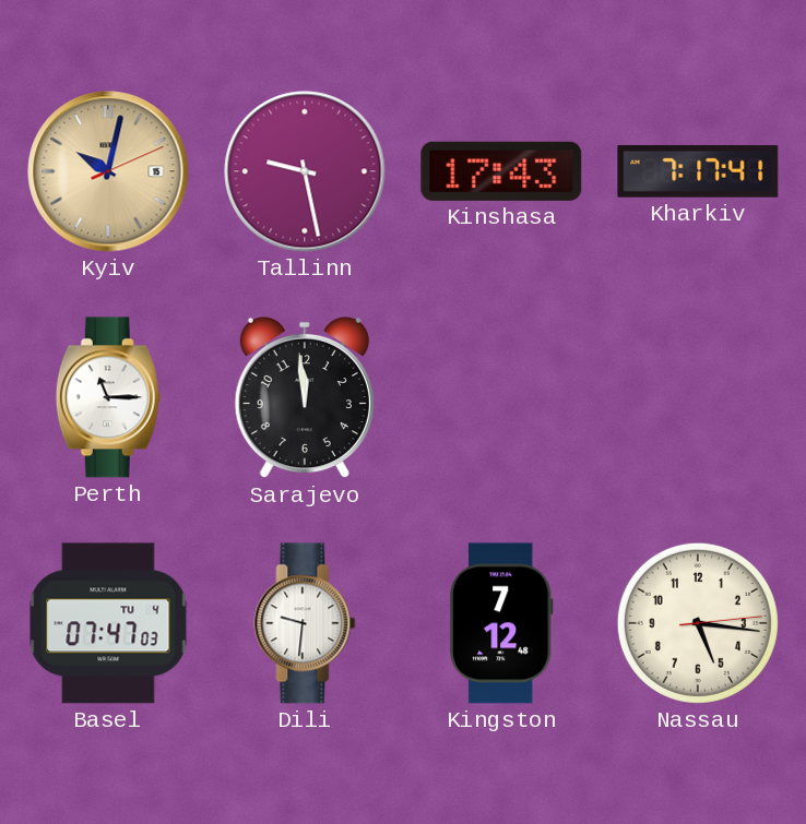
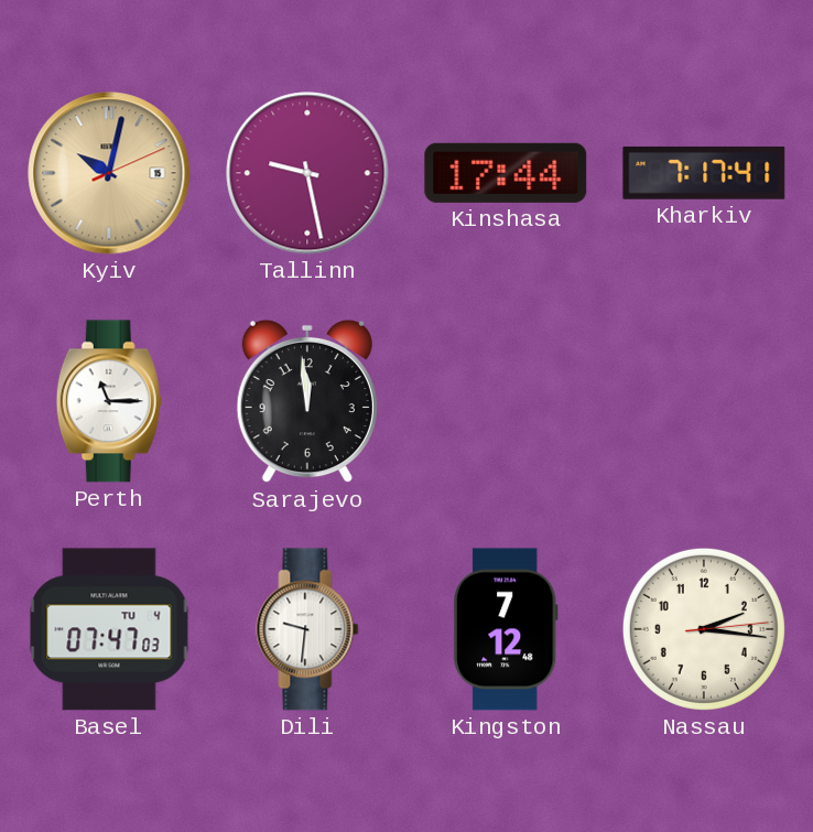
Kinshasa: 17:43 -> 17:44 (506, 173)
Nassau: 5:16 -> 2:16 (704, 629)
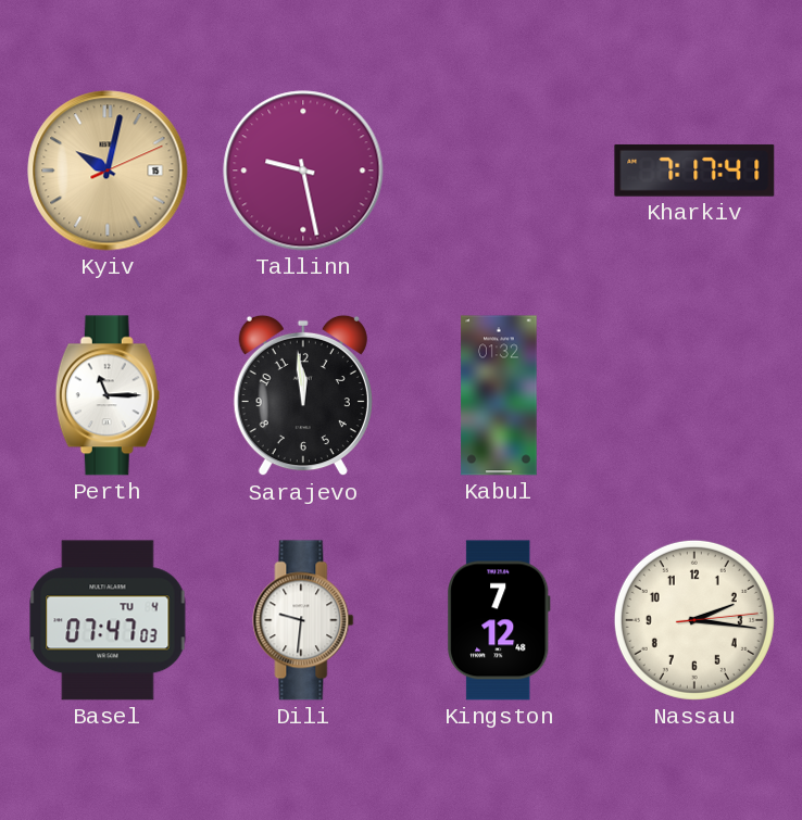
Kinshasa: 17:44 -> none (506, 173)
Kabul: none -> 01:32 (499, 395)
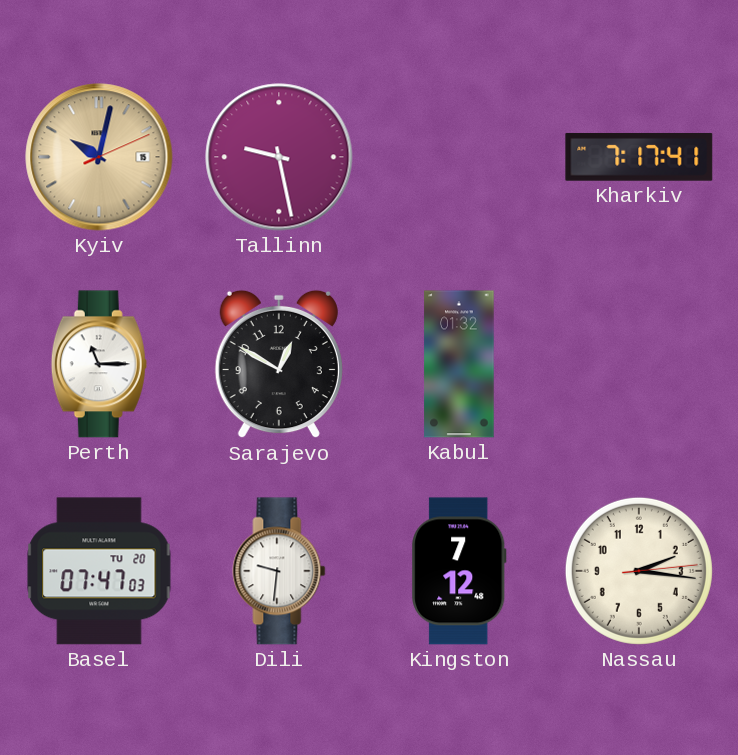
Sarajevo: 11:59 -> 12:50 (279, 364)
Basel date: TU 4 -> TU 20 (99, 571)
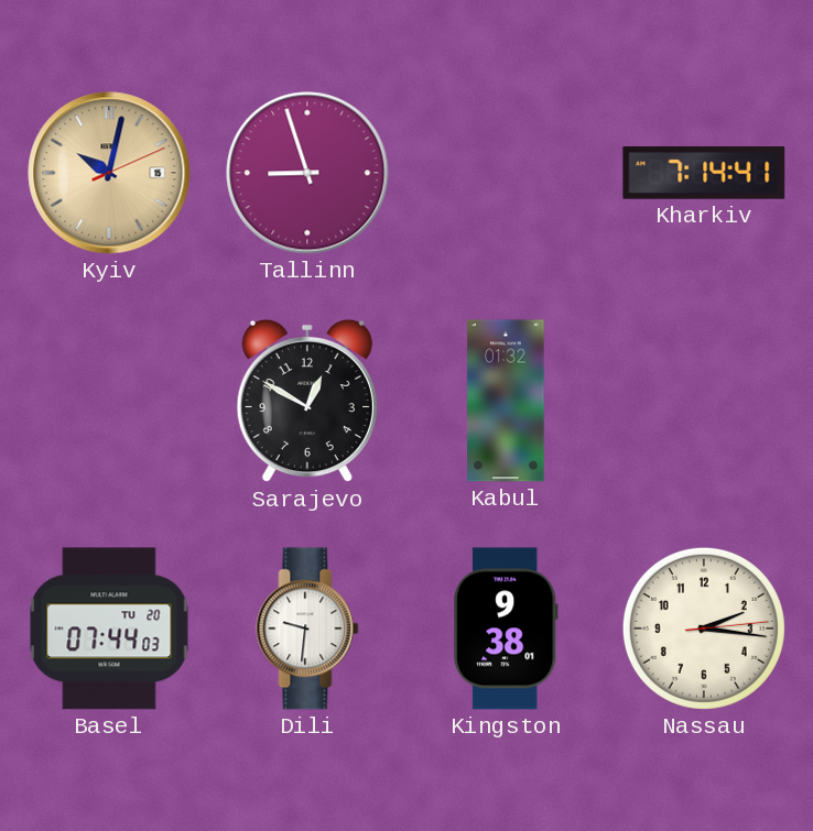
Tallinn: 9:28 -> 8:57 (307, 173)
Kharkiv: 7:17 -> 7:14 (704, 173)
Perth: 11:15 -> none (99, 364)
Basel: 07:47 -> 07:44 (109, 628)
Kingston: 7:12 -> 9:38 (506, 628)
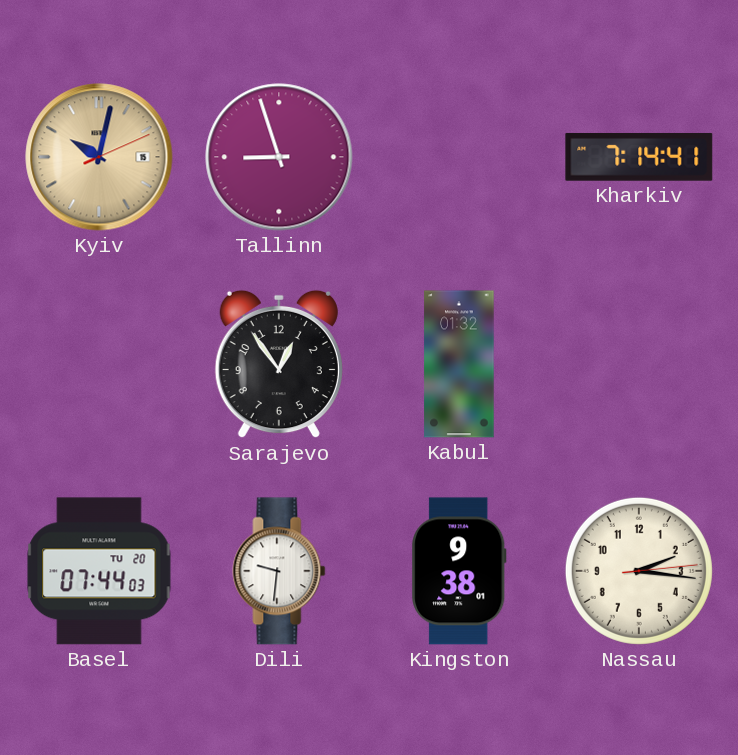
Sarajevo: 12:50 -> 12:54 (279, 364)
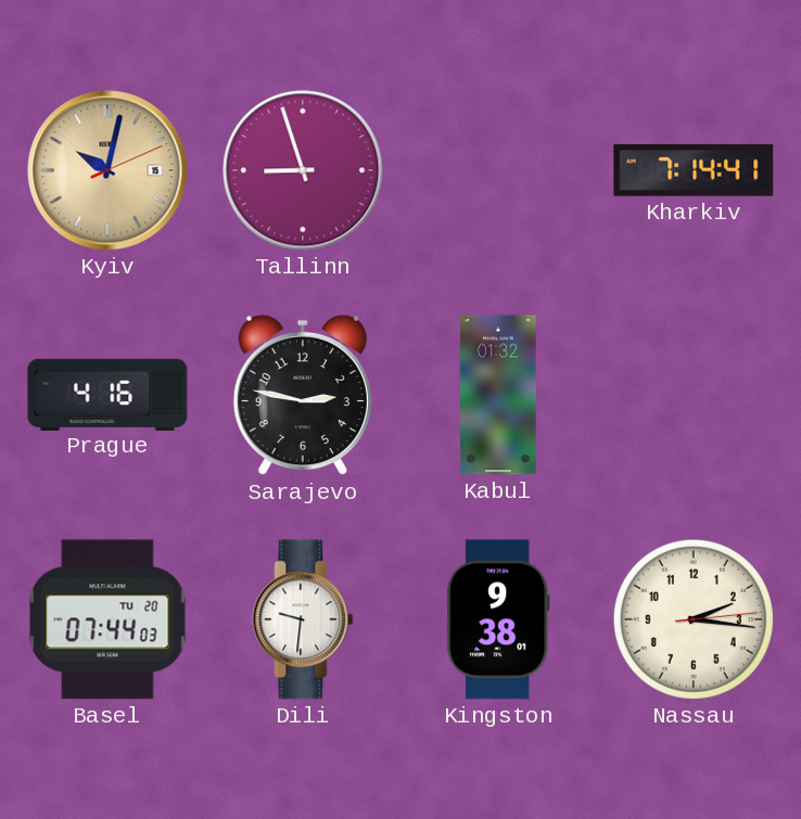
Prague: none -> 4:16 (107, 394)
Sarajevo: 12:54 -> 2:47 (303, 395)
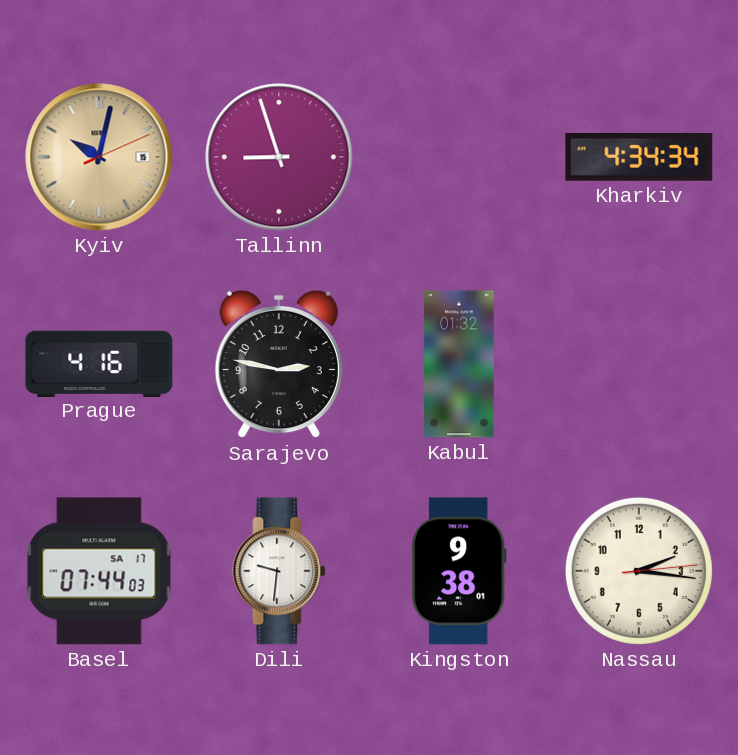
Kharkiv: 7:14 -> 4:34 (639, 157)
Basel date: TU 20 -> SA 17 (99, 571)
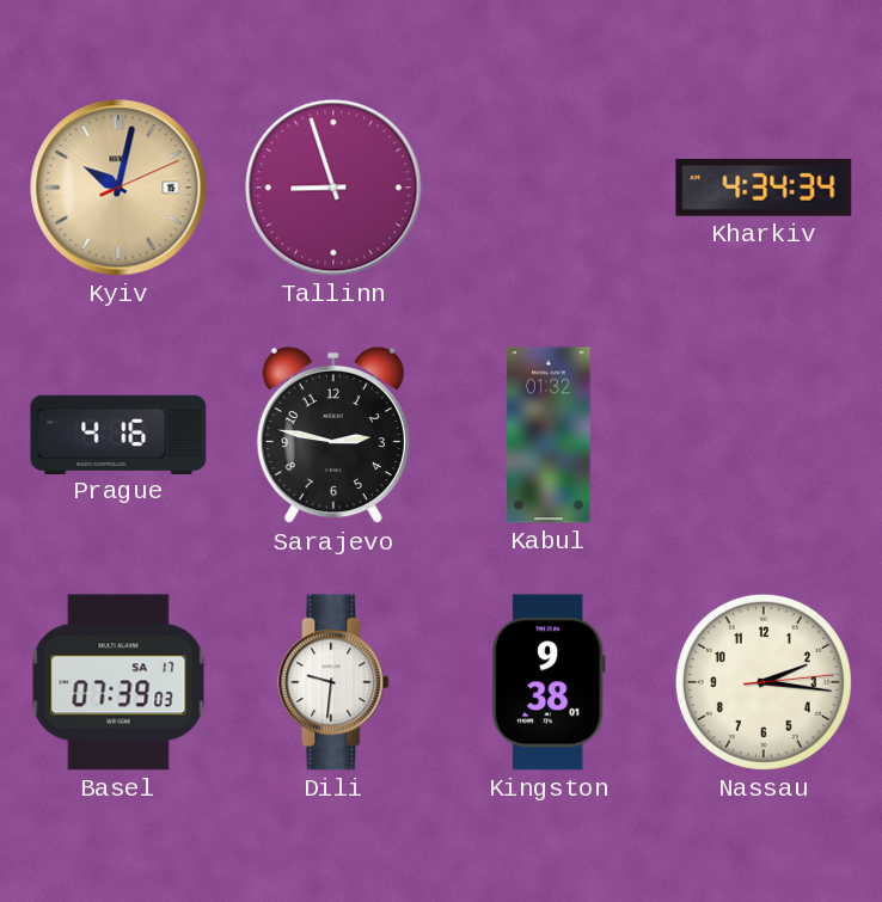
Basel: 07:44 -> 07:39 (118, 682)
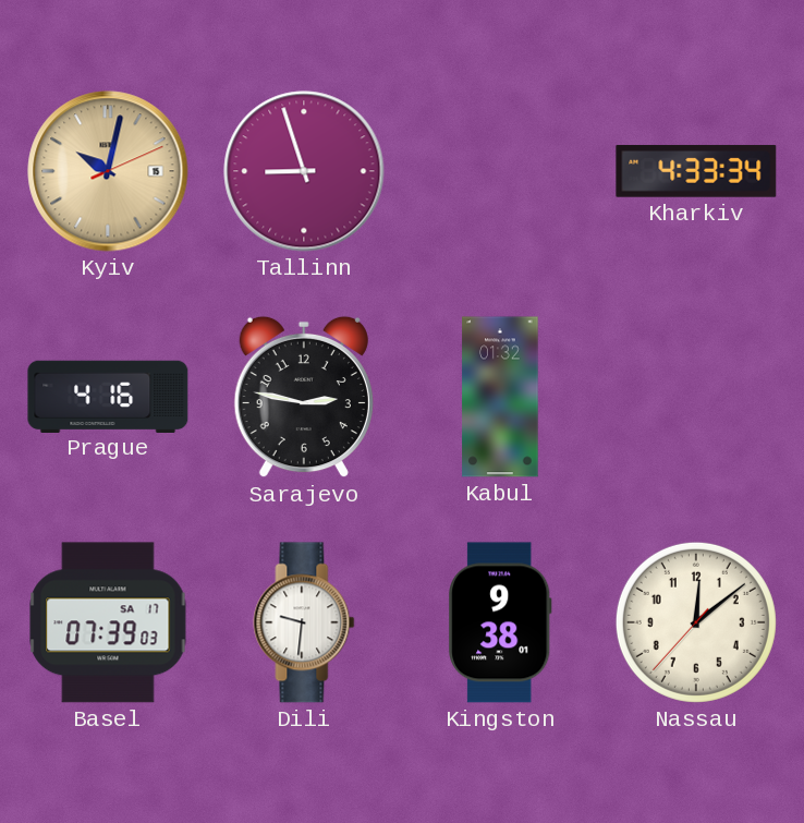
Kharkiv: 4:34 -> 4:33 (696, 171)
Nassau: 2:16 -> 12:08 (696, 622)
